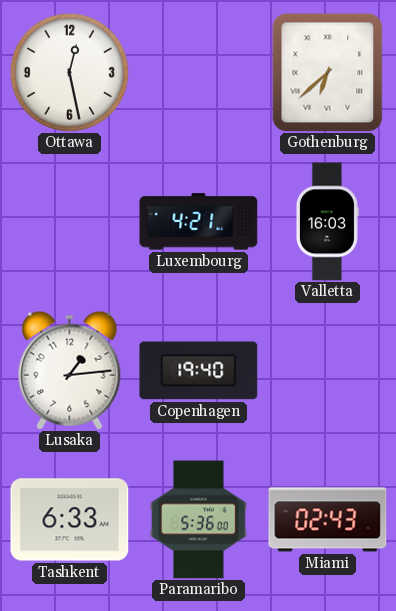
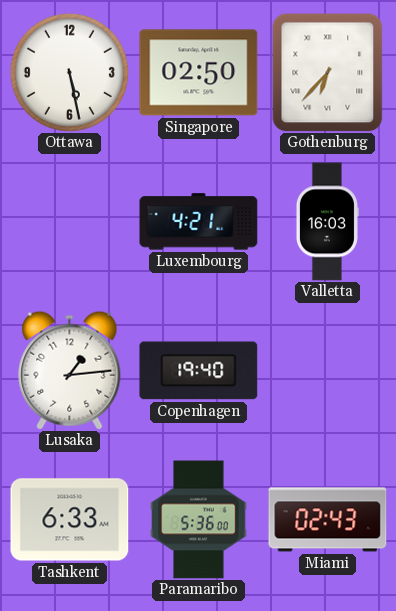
Ottawa: 12:28 -> 5:28 (69, 72)
Singapore: none -> 02:50 (199, 73)
Gothenburg: 6:38 -> 6:37 (328, 72)
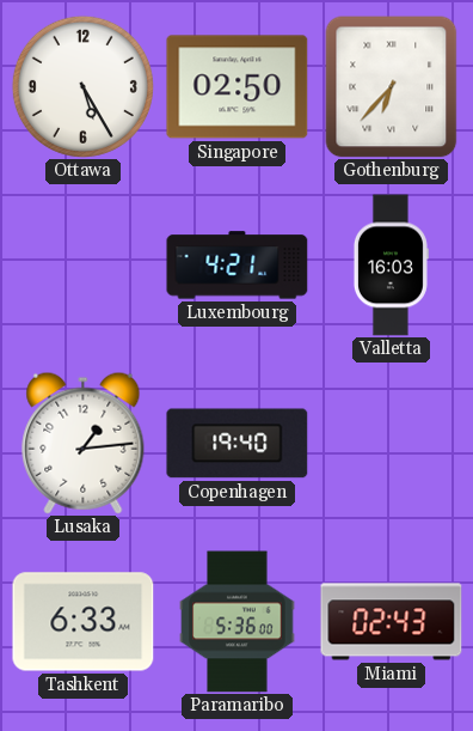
Ottawa: 5:28 -> 5:25 (82, 86)
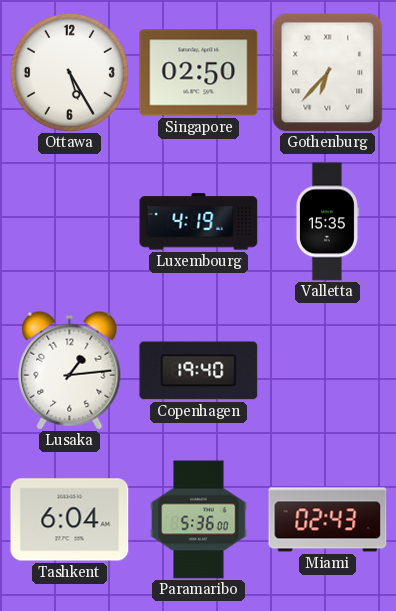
Luxembourg: 4:21 -> 4:19 (199, 222)
Valletta: 16:03 -> 15:35 (327, 222)
Tashkent: 6:33 -> 6:04 (70, 520)
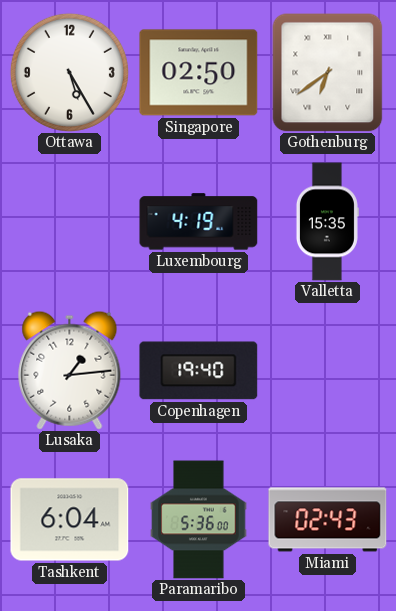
Gothenburg: 6:37 -> 6:39 (328, 72)
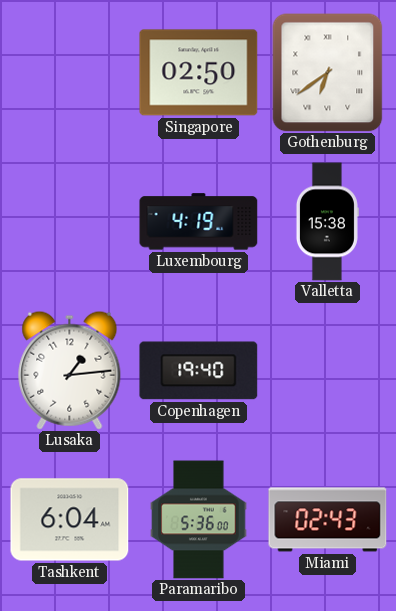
Ottawa: 5:25 -> none (69, 72)
Valletta: 15:35 -> 15:38 (327, 222)
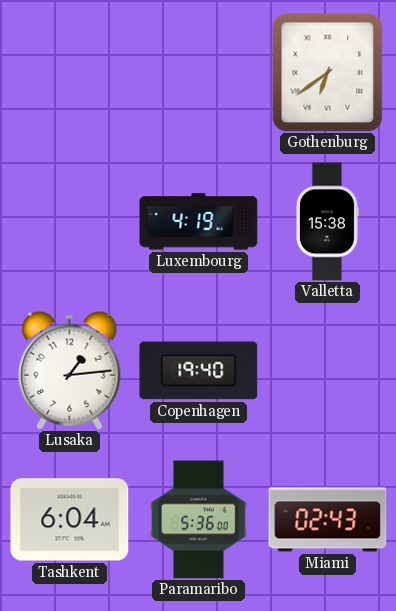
Singapore: 02:50 -> none (199, 73)
